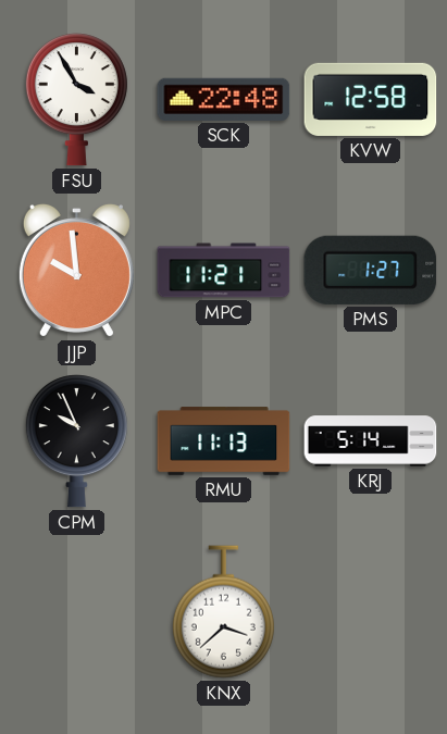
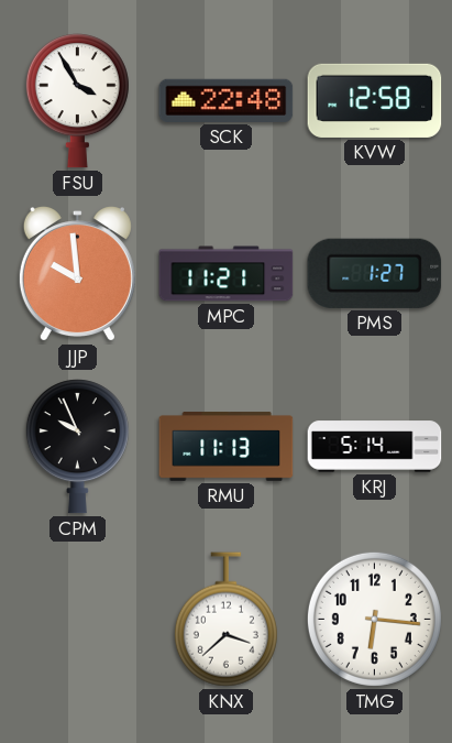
TMG: none -> 6:16 (374, 619)
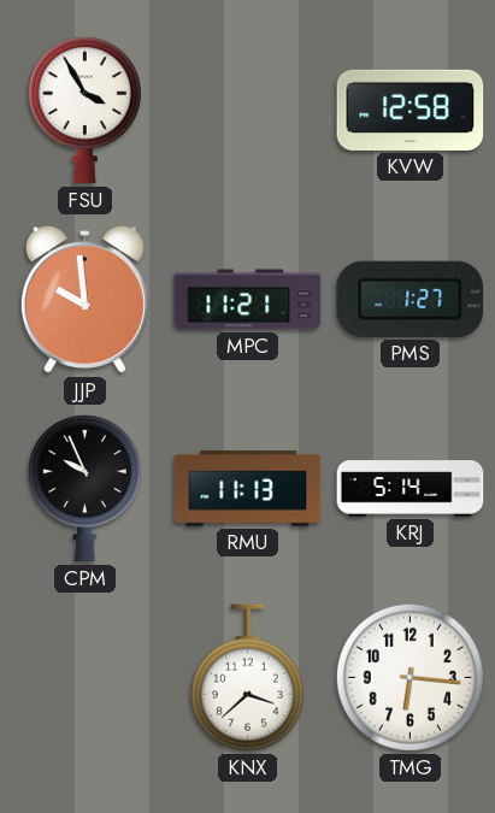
SCK: 22:48 -> none (227, 100)
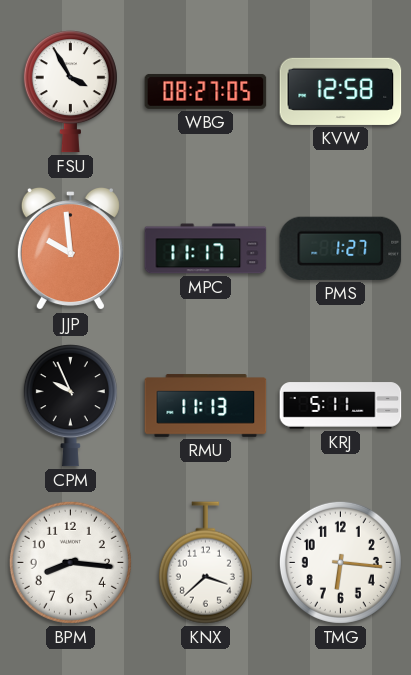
WBG: none -> 08:27 (206, 91)
MPC: 11:21 -> 11:17 (206, 249)
KRJ: 5:14 -> 5:11 (341, 406)
BPM: none -> 8:16 (70, 562)
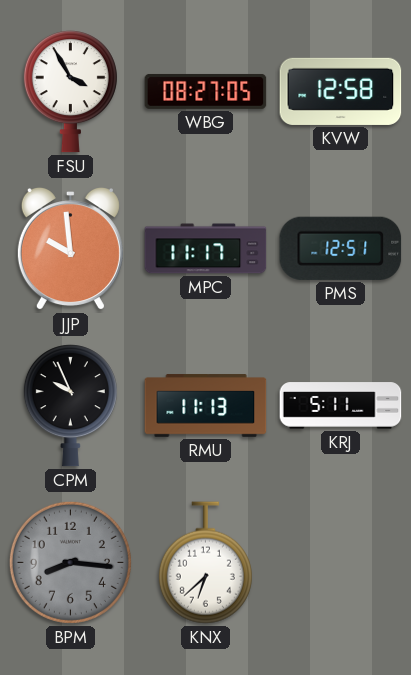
PMS: 1:27 -> 12:51 (341, 248)
BPM dial: white -> grey (70, 562)
KNX: 3:38 -> 6:38 (205, 563)
TMG: 6:16 -> none (340, 562)
